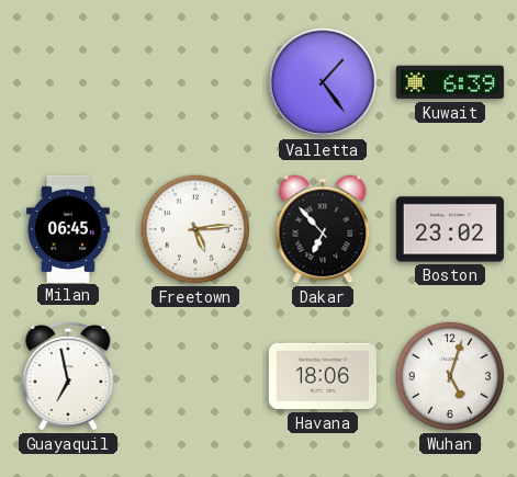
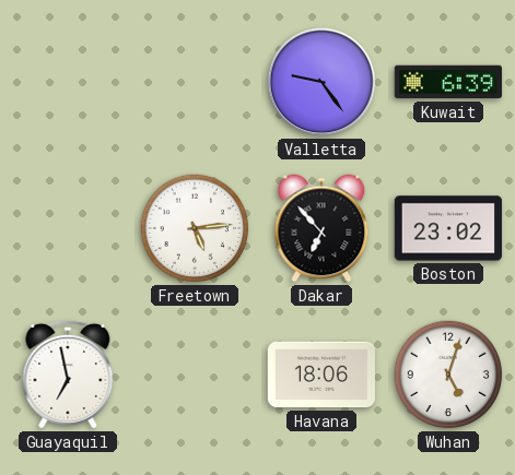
Valletta: 1:24 -> 9:24 (321, 82)
Milan: 06:45 -> none (69, 228)
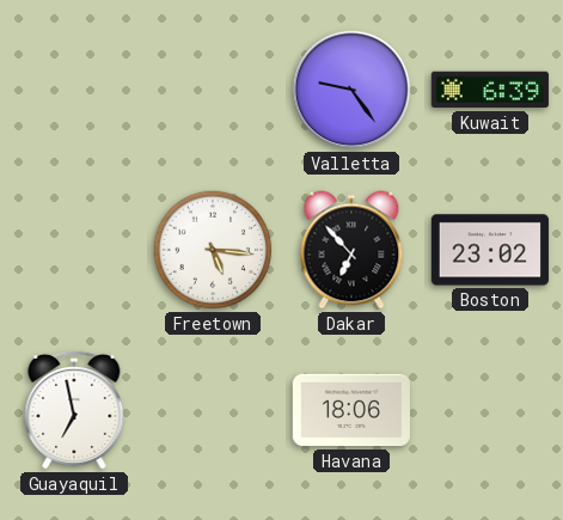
Freetown: 5:14 -> 5:16 (213, 250)
Wuhan: 5:03 -> none (448, 375)
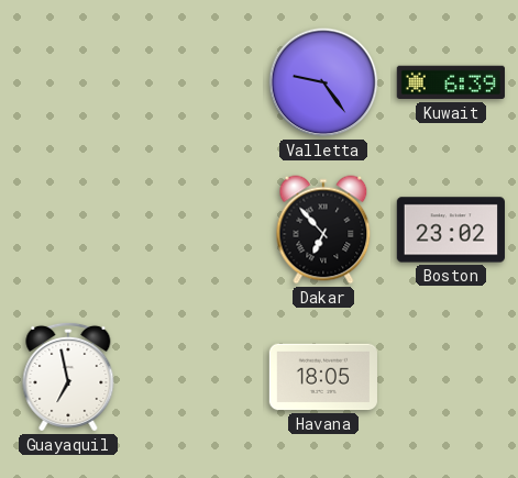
Freetown: 5:16 -> none (213, 250)
Havana: 18:06 -> 18:05 (323, 377)
